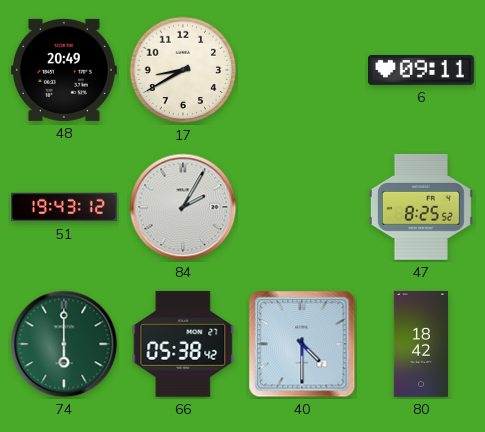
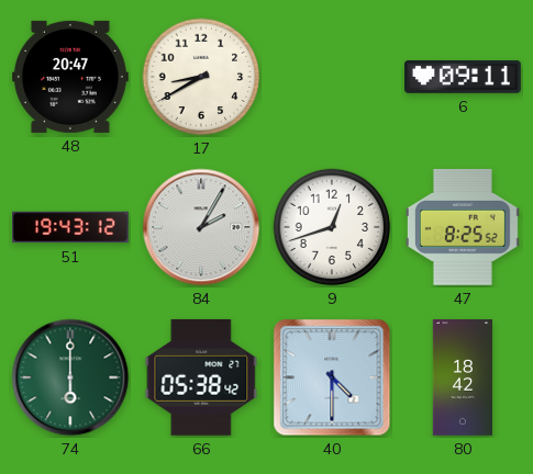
48: 20:49 -> 20:47 (70, 77)
9: none -> 12:42 (332, 227)
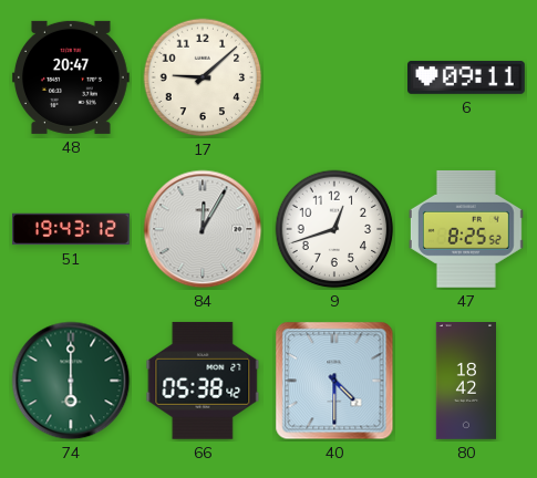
17: 8:40 -> 9:08 (203, 77)
84: 2:05 -> 12:05 (203, 229)
